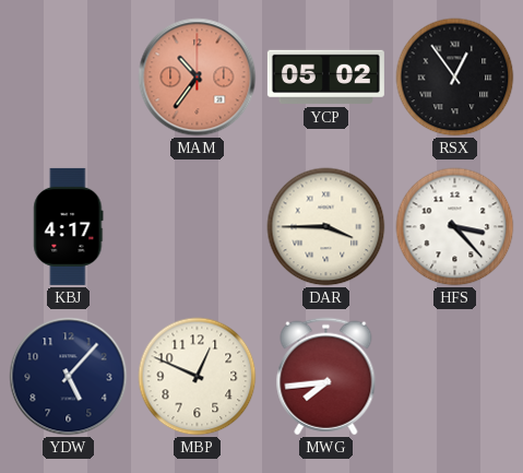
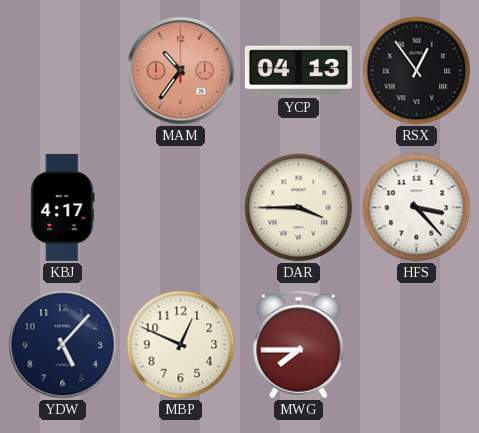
YCP: 05:02 -> 04:13 (298, 71)
MWG: 7:44 -> 7:45 (299, 345)
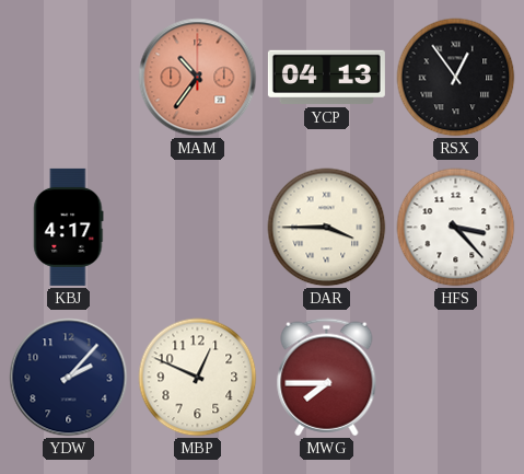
YDW: 5:07 -> 2:07 (69, 378)
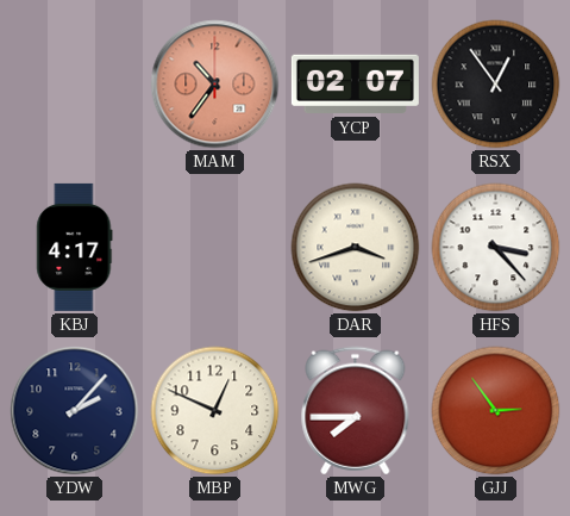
YCP: 04:13 -> 02:07 (355, 85)
DAR: 3:45 -> 3:42 (356, 248)
GJJ: none -> 2:54 (496, 411)
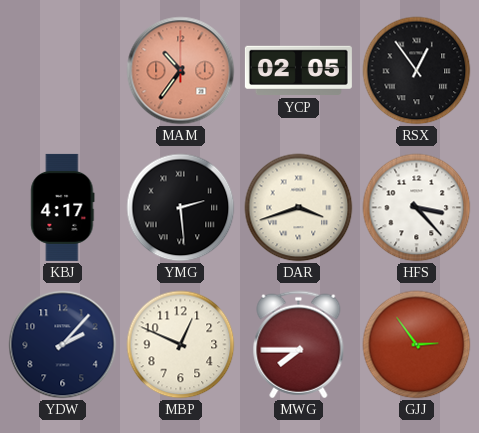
YCP: 02:07 -> 02:05 (298, 71)
YMG: none -> 2:29 (181, 208)
